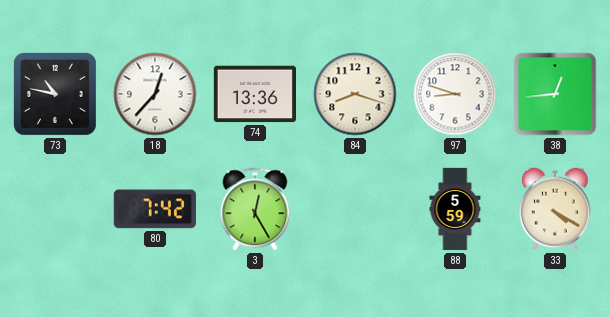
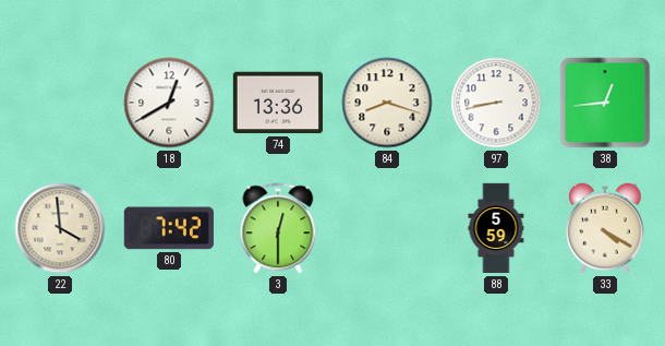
73: 10:47 -> none (55, 94)
18: 12:37 -> 12:40 (169, 103)
97: 8:48 -> 8:43 (496, 103)
22: none -> 3:59 (60, 228)
3: 12:25 -> 12:30 (278, 228)
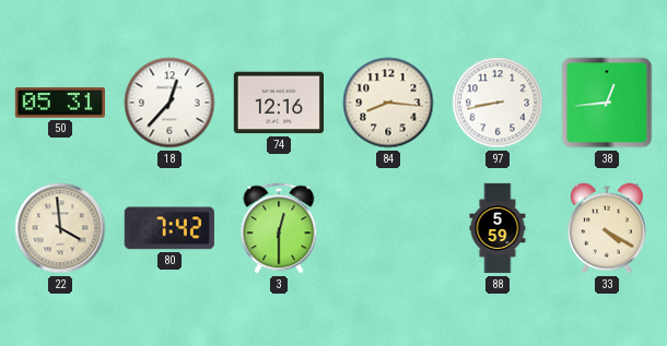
50: none -> 05:31 (60, 103)
18: 12:40 -> 12:37 (169, 103)
74: 13:36 -> 12:16 (278, 103)
84: 8:18 -> 8:16 (388, 103)
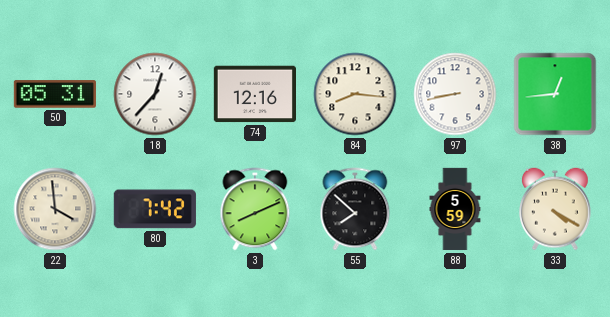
3: 12:30 -> 8:11 (255, 209)
55: none -> 7:52 (355, 209)
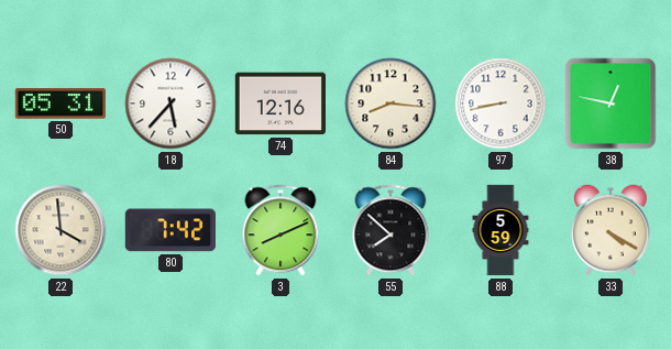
18: 12:37 -> 5:37 (170, 103)
38: 12:44 -> 12:47 (610, 103)
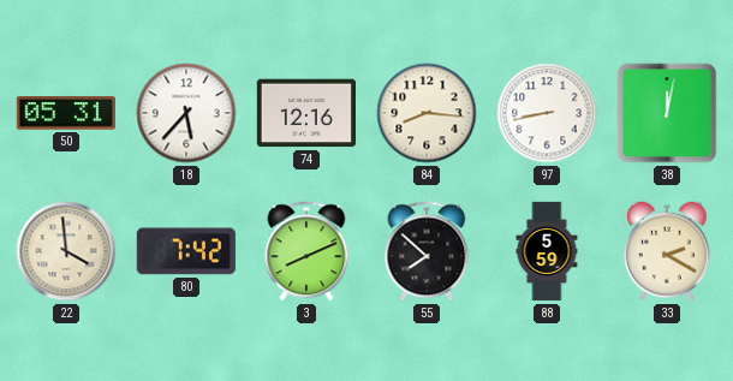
38: 12:47 -> 12:02 (667, 113)
33: 4:20 -> 2:20 (667, 251)
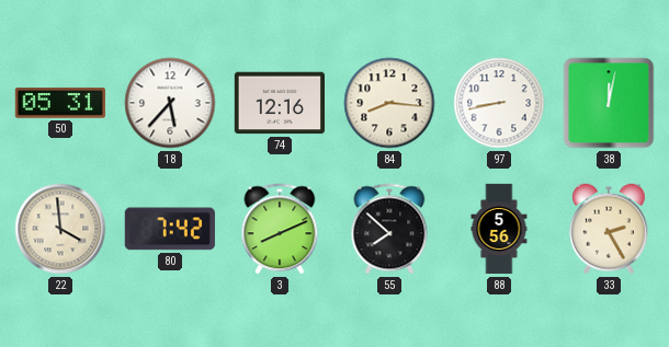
88: 5:59 -> 5:56 (499, 229)
33: 2:20 -> 2:25 (609, 229)
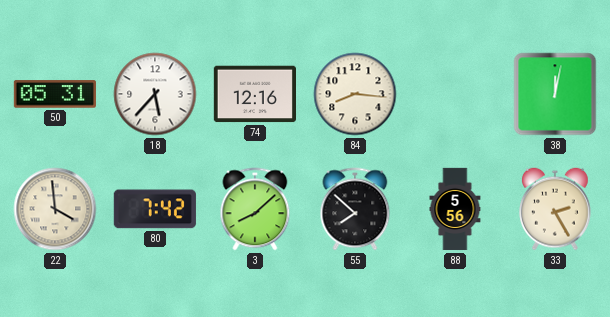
97: 8:43 -> none (499, 103)
3: 8:11 -> 8:08 (255, 209)
